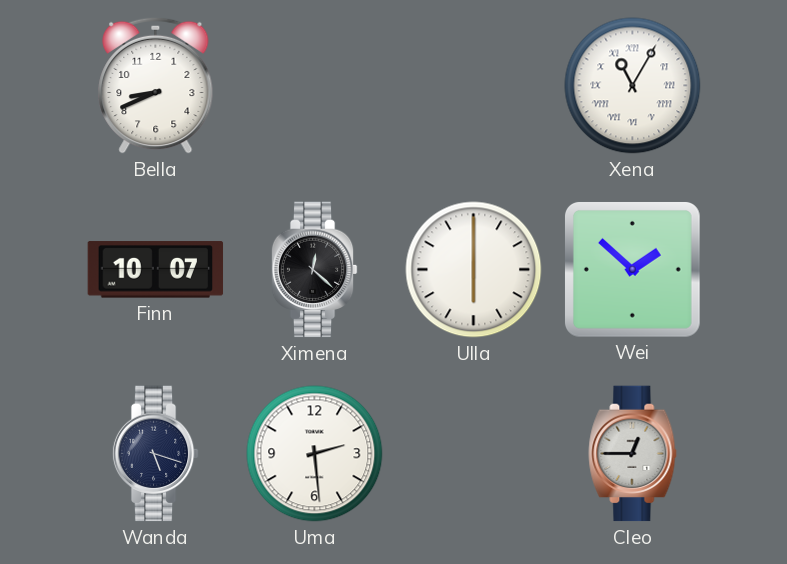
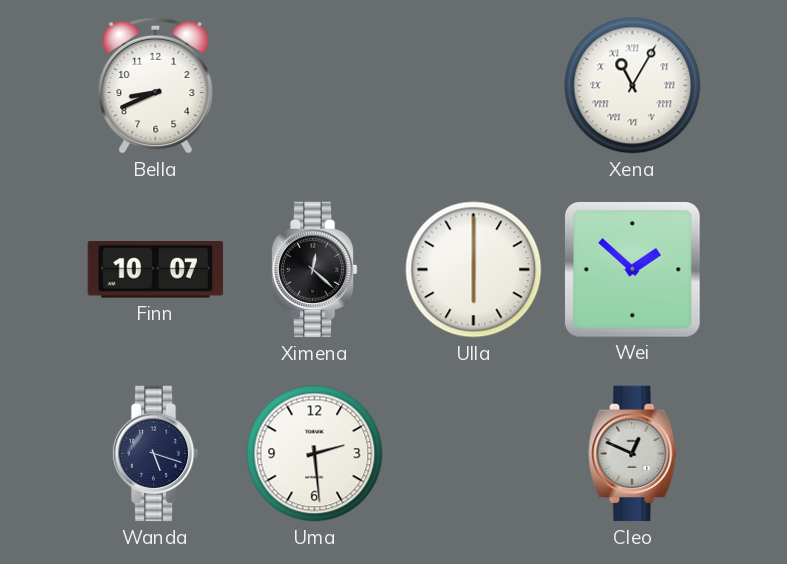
Cleo: 12:45 -> 12:49 (633, 454)
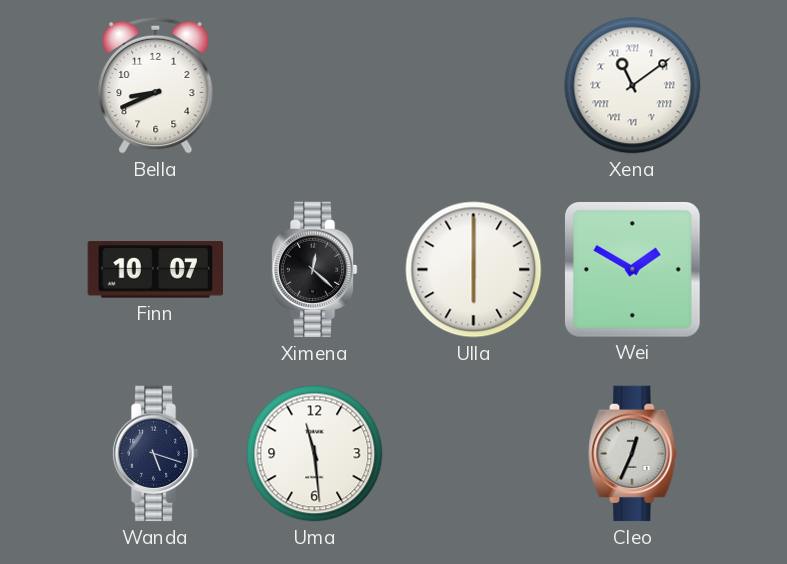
Xena: 11:05 -> 11:09 (633, 86)
Wei: 1:52 -> 1:50 (632, 269)
Uma: 2:29 -> 11:29 (315, 454)
Cleo: 12:49 -> 12:34 (633, 454)
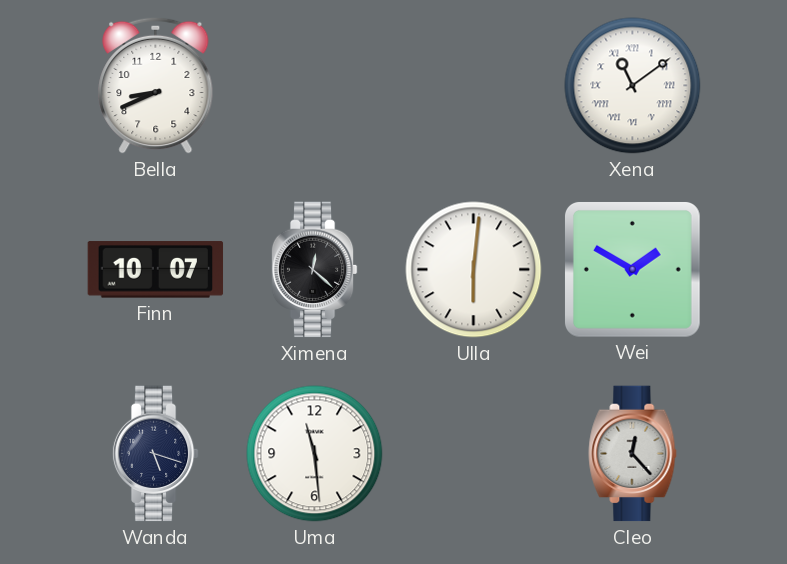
Ulla: 6:00 -> 6:01 (474, 270)
Cleo: 12:34 -> 12:23 (633, 454)
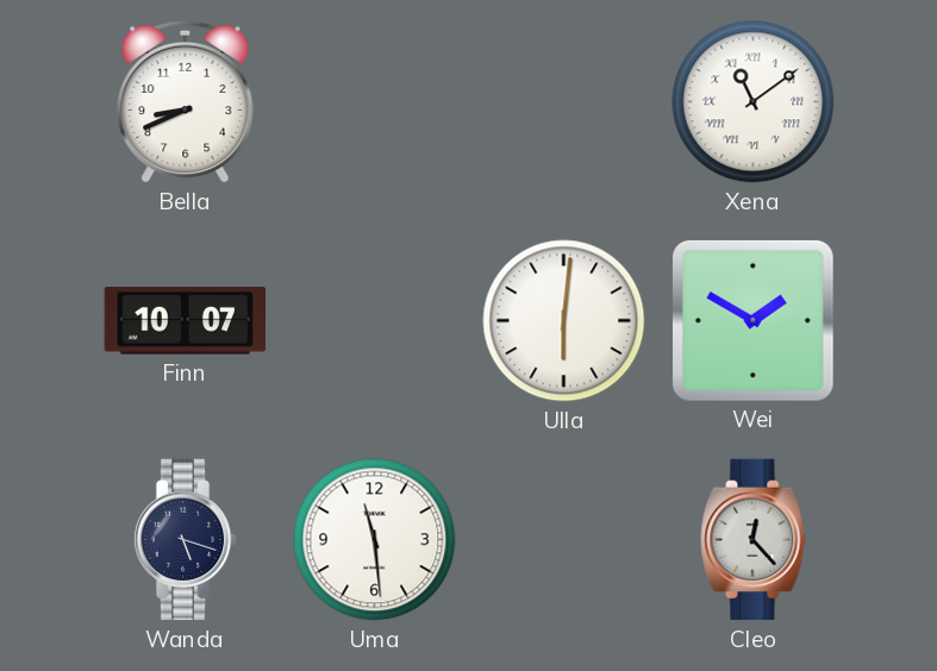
Ximena: 12:22 -> none (314, 270)
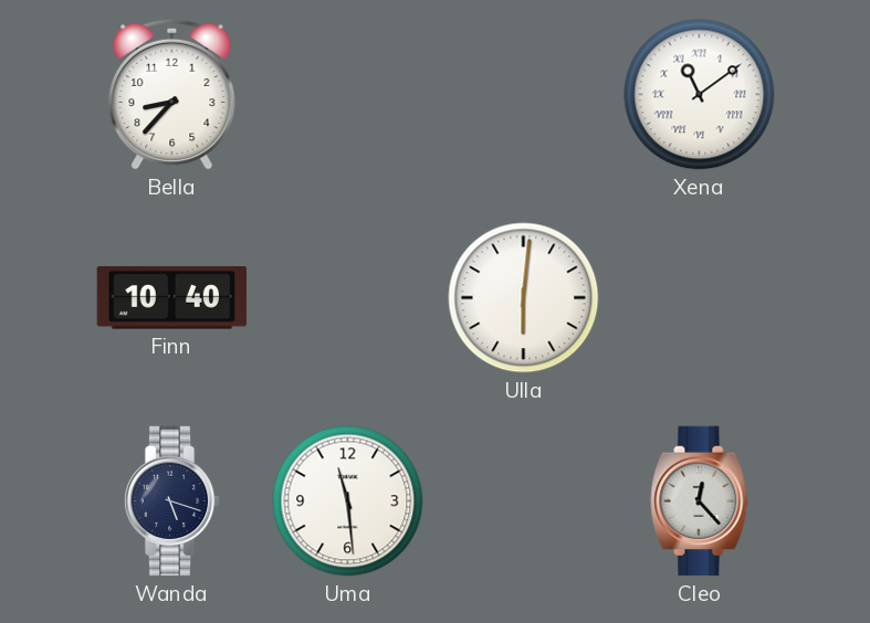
Bella: 8:41 -> 8:37 (172, 94)
Finn: 10:07 -> 10:40 (172, 298)
Wei: 1:50 -> none (752, 320)
